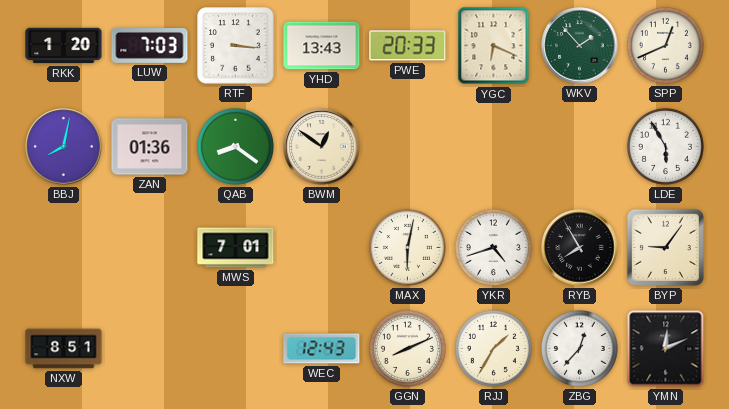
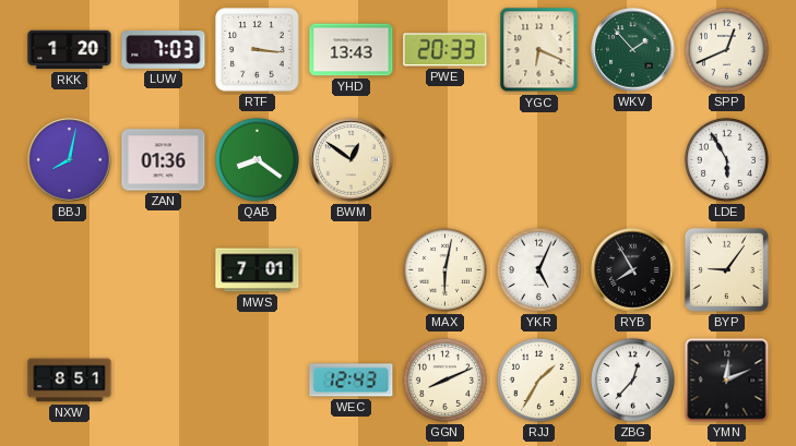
YKR: 4:42 -> 5:04 (538, 269)
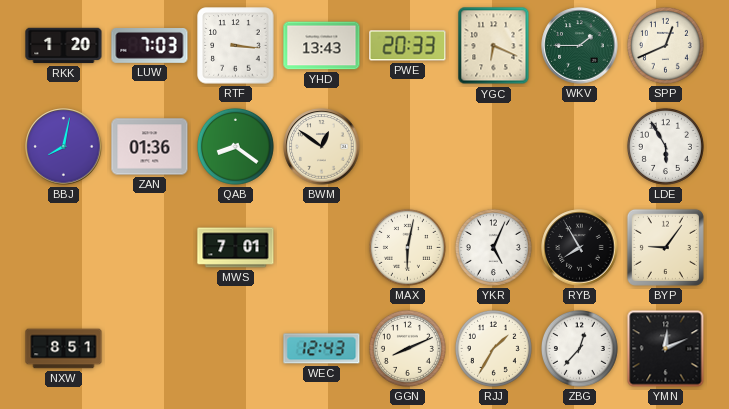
WKV: 1:53 -> 1:45 (580, 46)
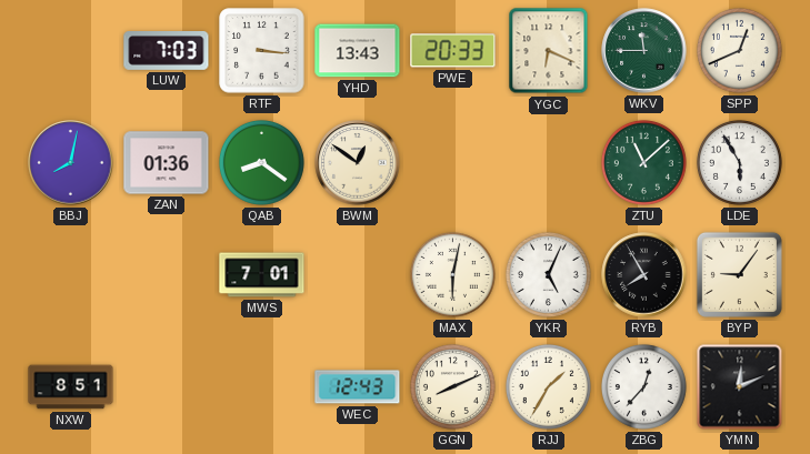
RKK: 1:20 -> none (64, 46)
WKV: 1:45 -> 11:45 (644, 51)
ZTU: none -> 11:08 (643, 162)
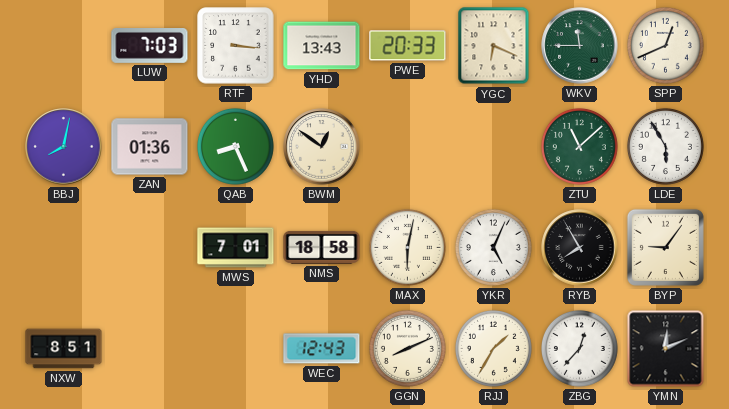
QAB: 8:21 -> 8:26 (235, 146)
NMS: none -> 18:58 (322, 247)
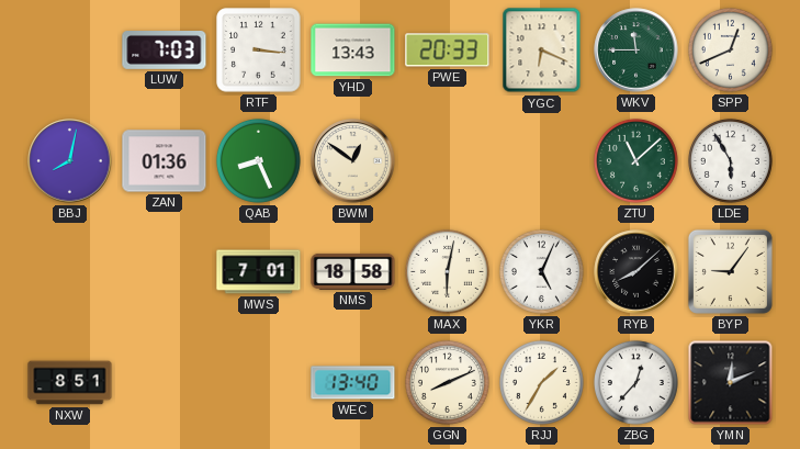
RYB: 7:55 -> 8:08 (636, 272)
WEC: 12:43 -> 13:40 (353, 383)
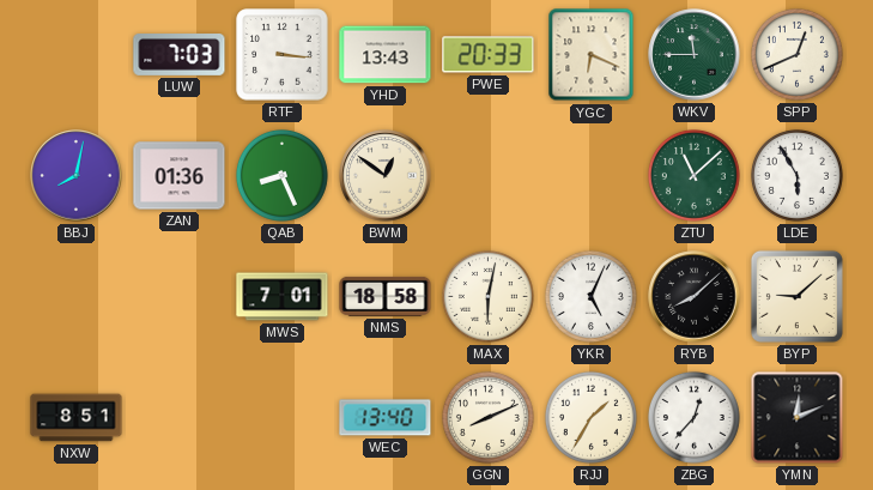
BYP: 9:06 -> 9:08 (796, 296)
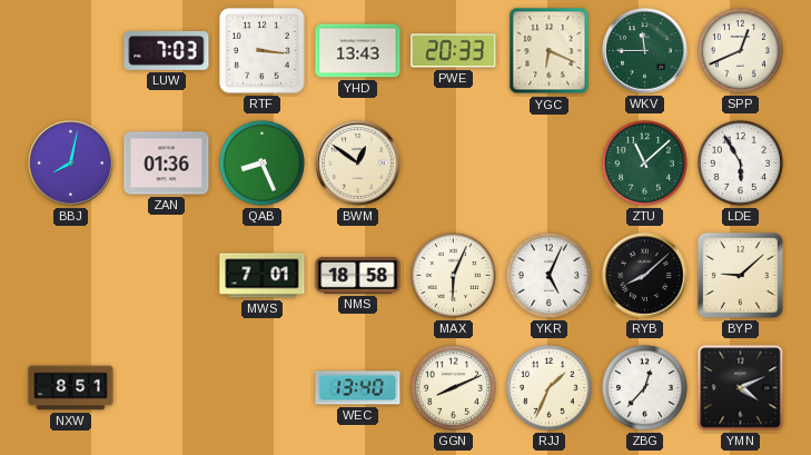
MAX: 6:02 -> 6:04 (453, 275)
RJJ: 1:35 -> 1:34 (548, 387)
YMN: 12:11 -> 4:11 (741, 388)
